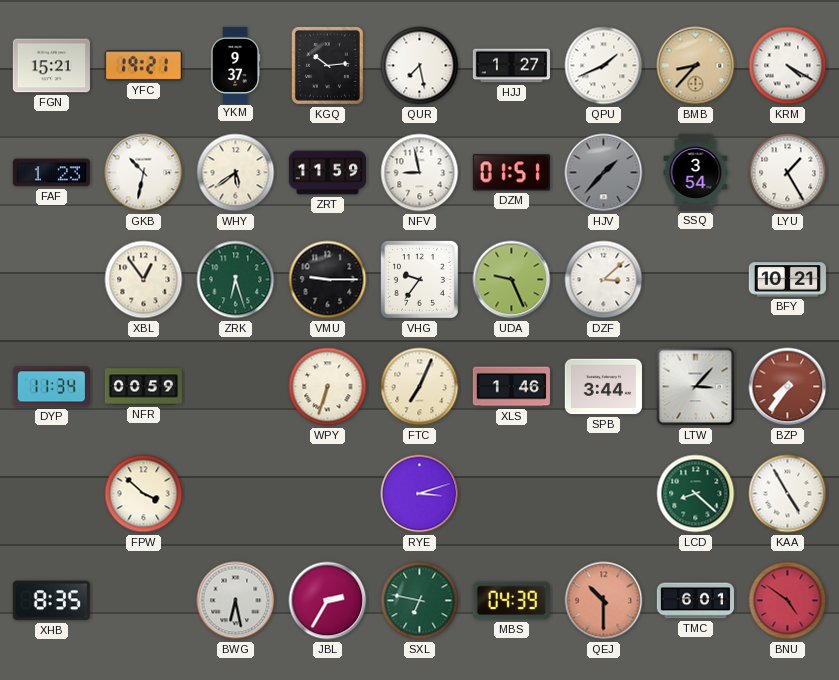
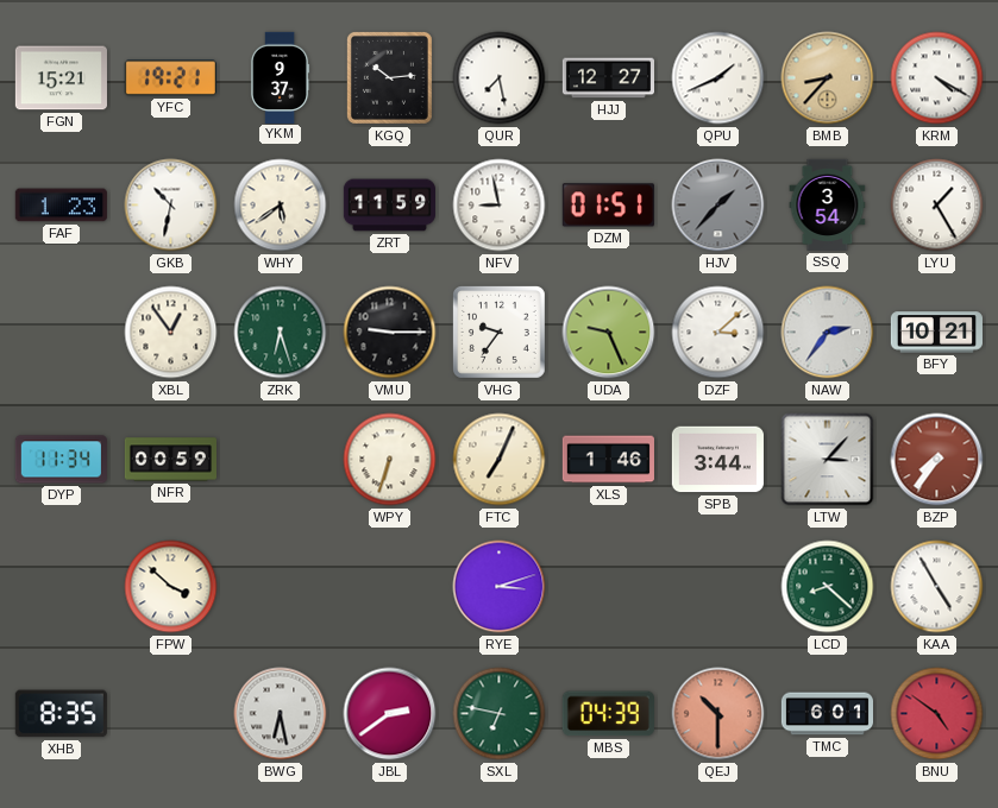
HJJ: 1:27 -> 12:27 (608, 78)
NAW: none -> 2:36 (828, 333)
JBL: 2:35 -> 2:39 (390, 714)
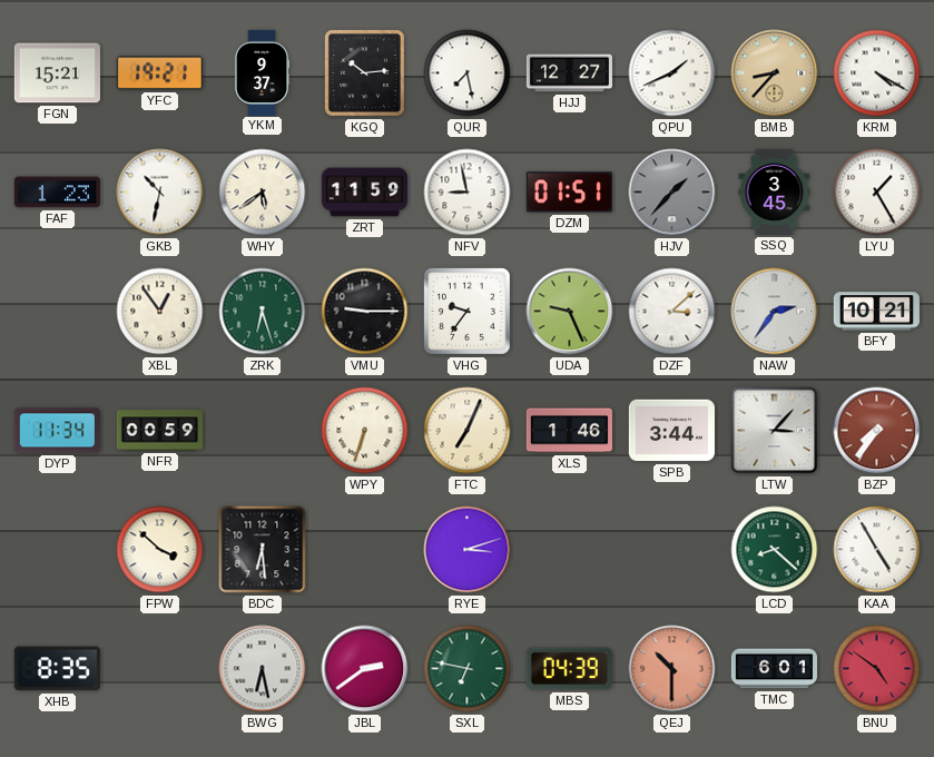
SSQ: 3:54 -> 3:45 (775, 191)
BDC: none -> 6:29 (263, 550)
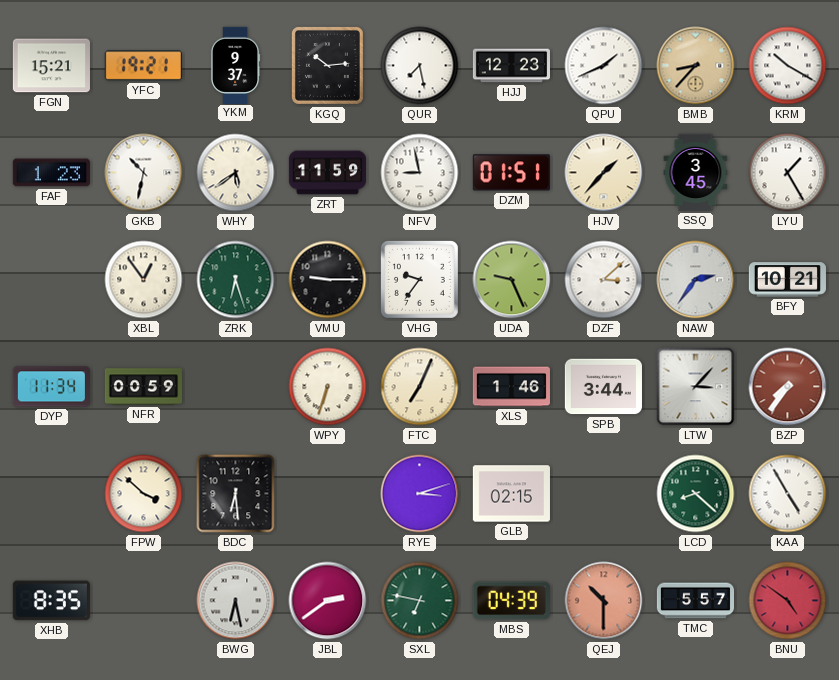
HJJ: 12:27 -> 12:23 (511, 66)
KRM: 4:20 -> 10:20 (788, 66)
HJV dial: grey -> cream (604, 173)
GLB: none -> 02:15 (511, 494)
TMC: 6:01 -> 5:57 (695, 601)
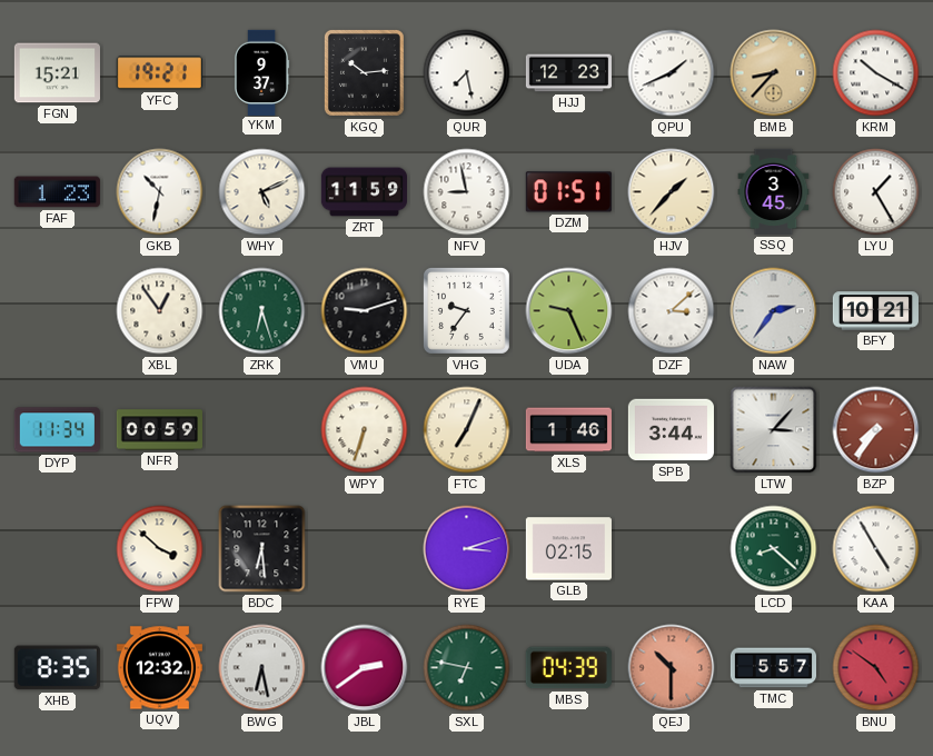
WHY: 5:39 -> 5:11 (262, 192)
VMU: 9:15 -> 9:12 (365, 311)
UQV: none -> 12:32 (159, 668)
